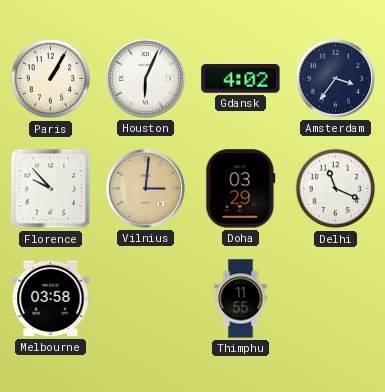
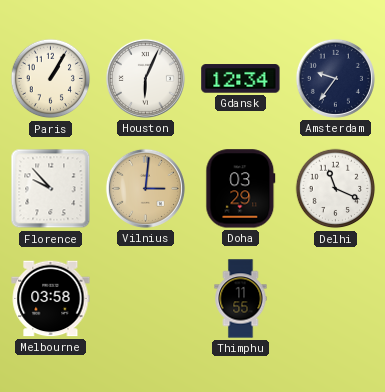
Gdansk: 4:02 -> 12:34 (241, 79)
Amsterdam: 3:36 -> 9:36 (335, 78)
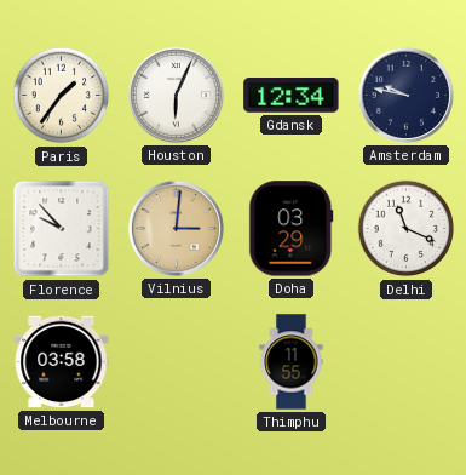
Paris: 1:05 -> 1:36 (62, 96)
Amsterdam: 9:36 -> 9:47 (405, 95)
